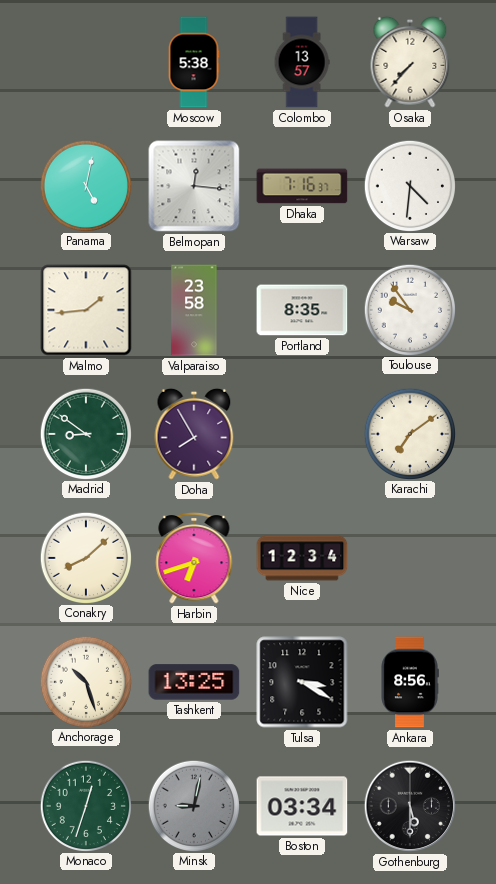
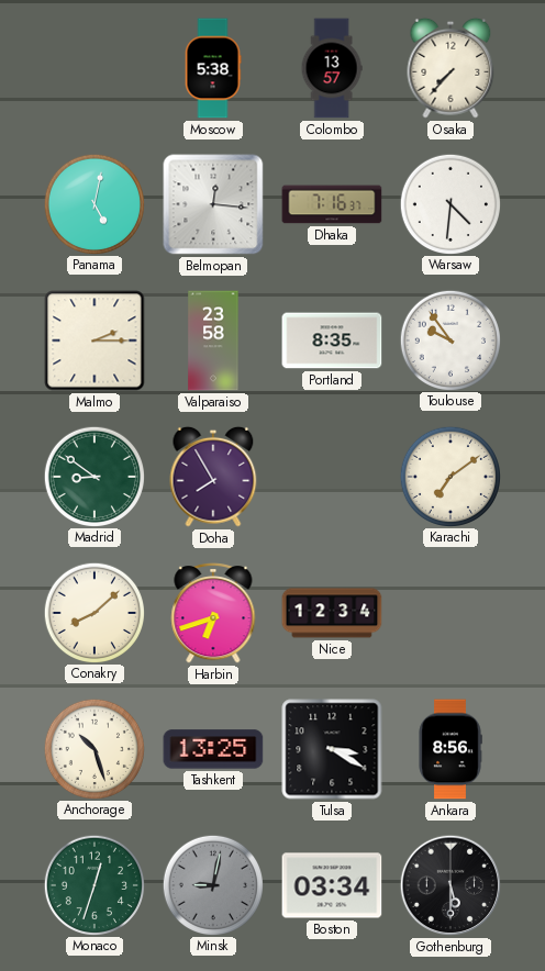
Malmo: 1:44 -> 2:15 (94, 341)
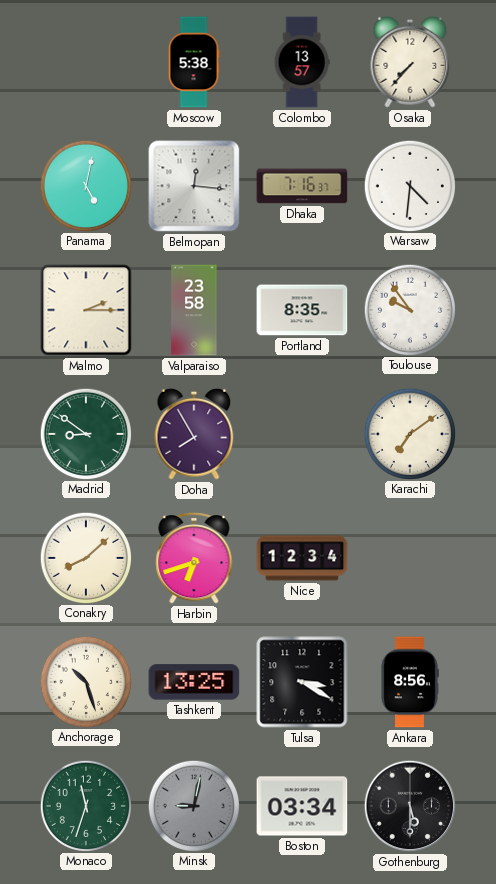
Monaco: 12:33 -> 11:33 (85, 805)
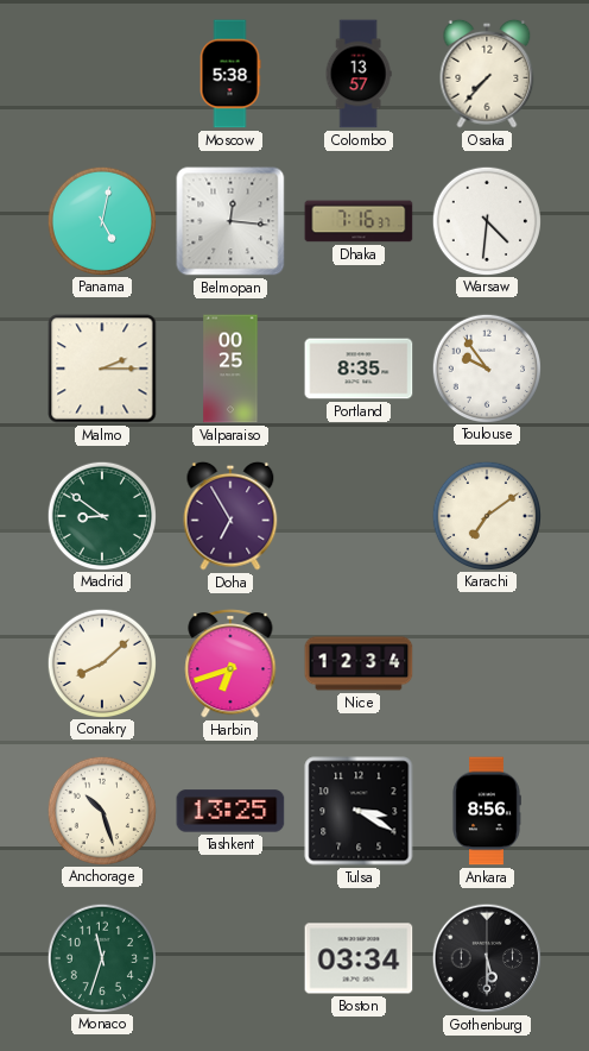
Valparaiso: 23:58 -> 00:25 (230, 369)
Doha: 7:55 -> 6:55 (230, 516)
Minsk: 9:02 -> none (193, 805)
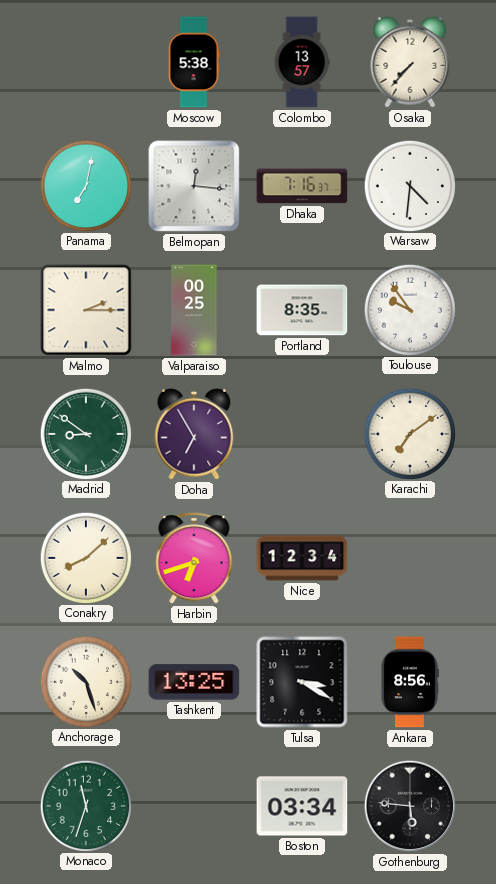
Panama: 5:02 -> 7:02 (85, 185)
Gothenburg: 5:30 -> 5:46 (410, 806)
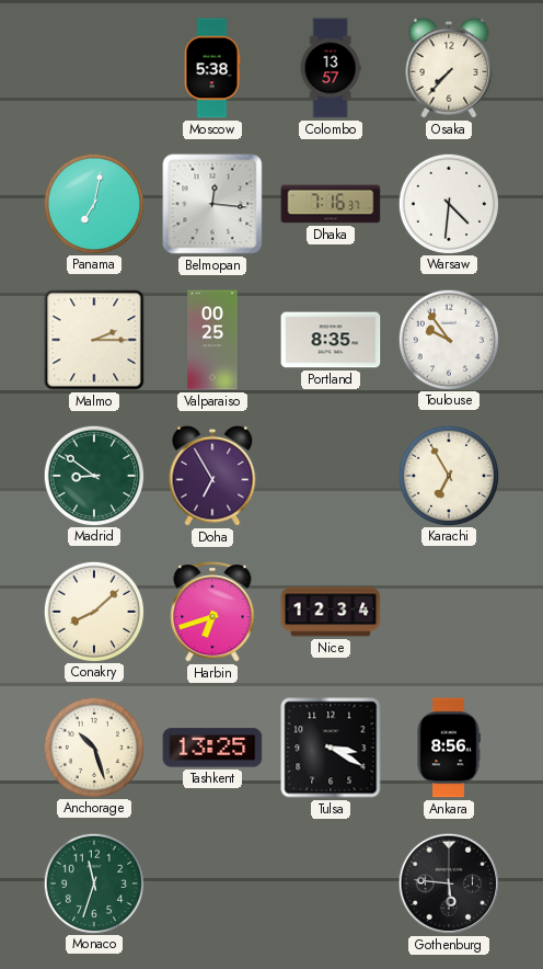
Karachi: 7:09 -> 6:55 (448, 475)
Boston: 03:34 -> none (302, 806)
